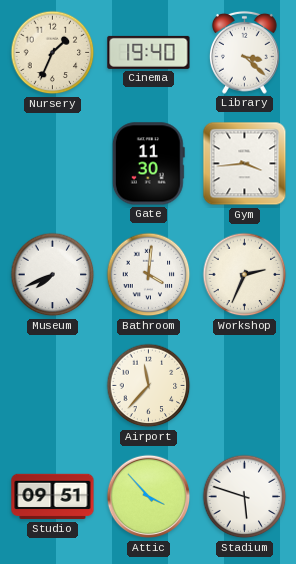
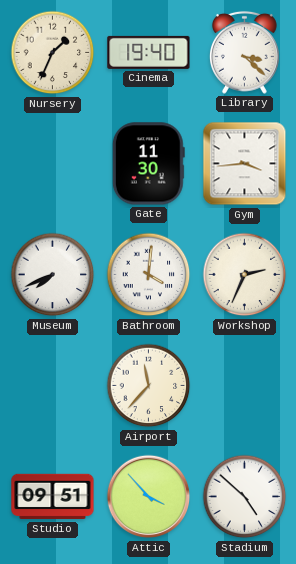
Stadium: 5:48 -> 4:52 (245, 497)
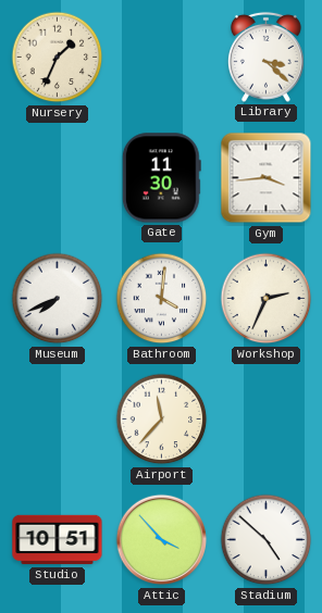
Cinema: 19:40 -> none (149, 52)
Studio: 09:51 -> 10:51 (58, 540)
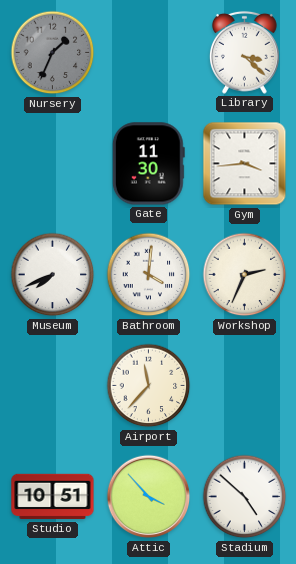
Nursery dial: cream -> grey (53, 53)
